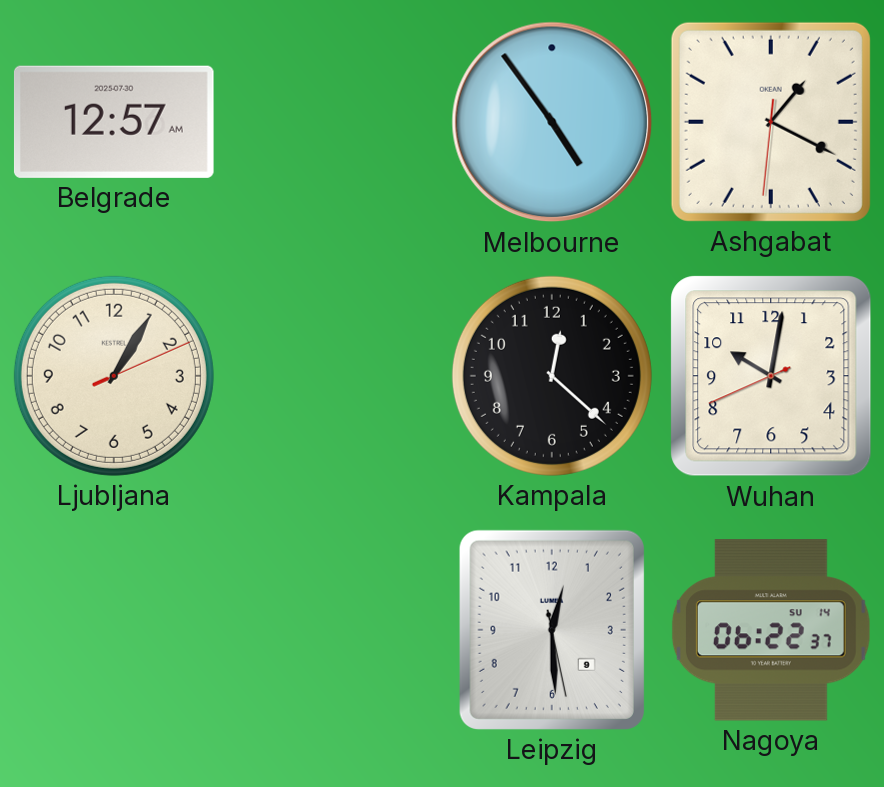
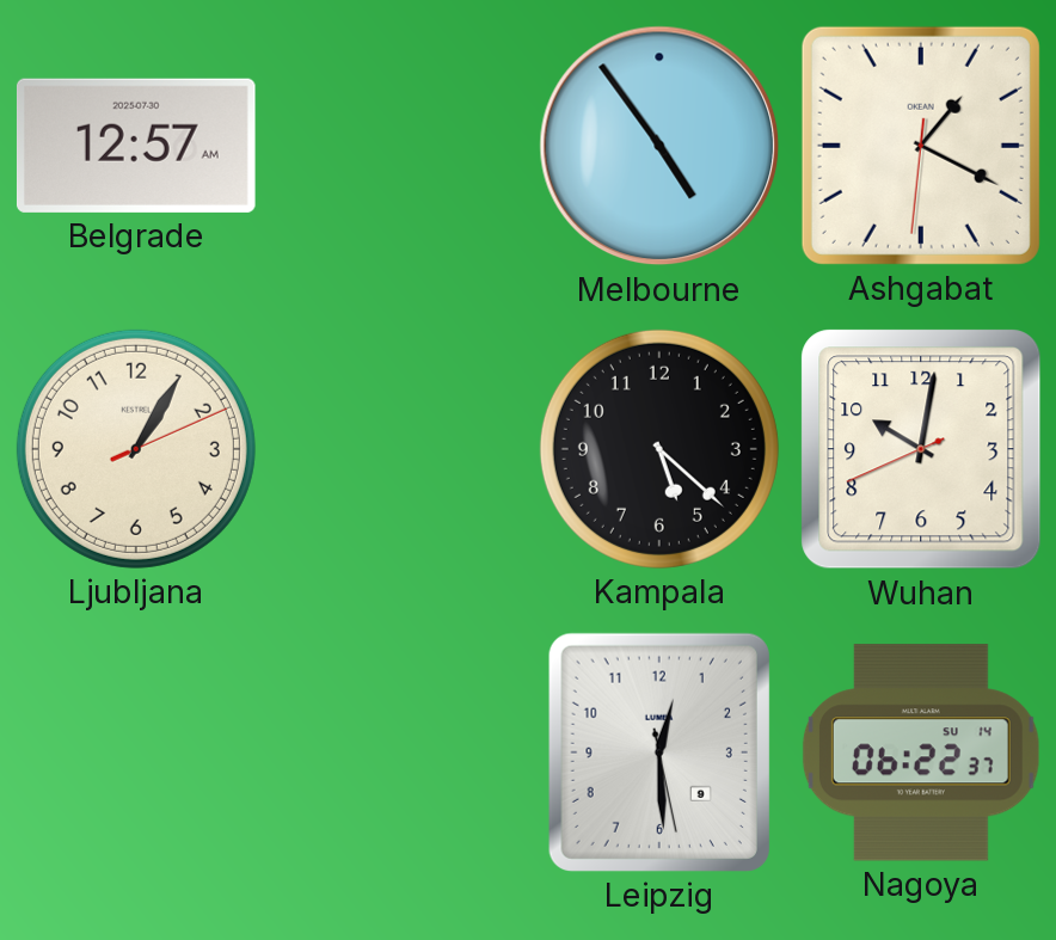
Kampala: 12:22 -> 5:22 (659, 449)
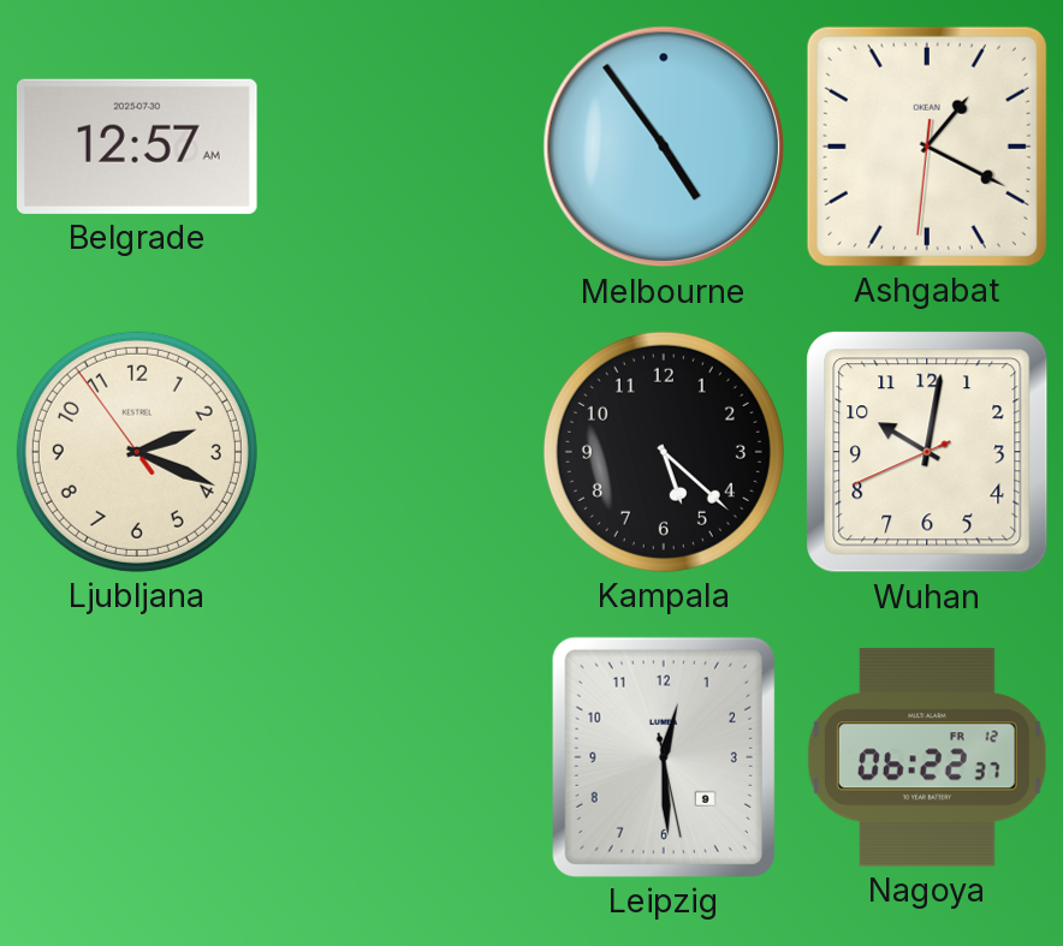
Ljubljana: 1:05 -> 2:18 (137, 452)
Nagoya date: SU 14 -> FR 12 (927, 757)
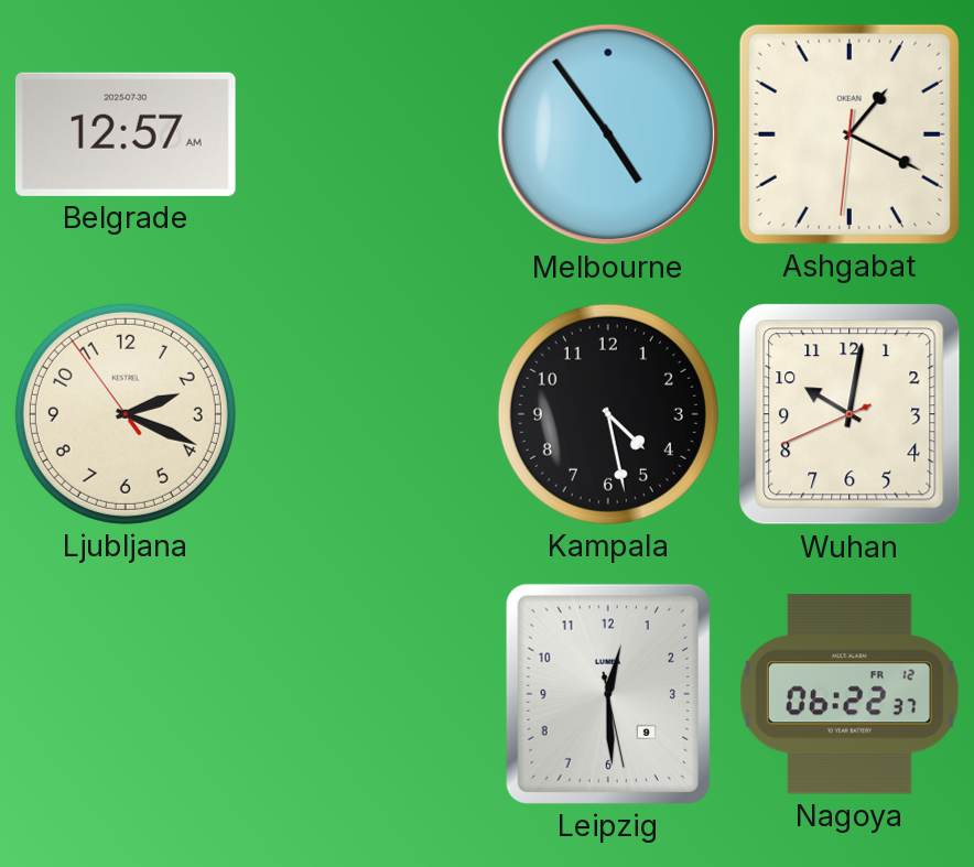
Kampala: 5:22 -> 4:28 (608, 414)
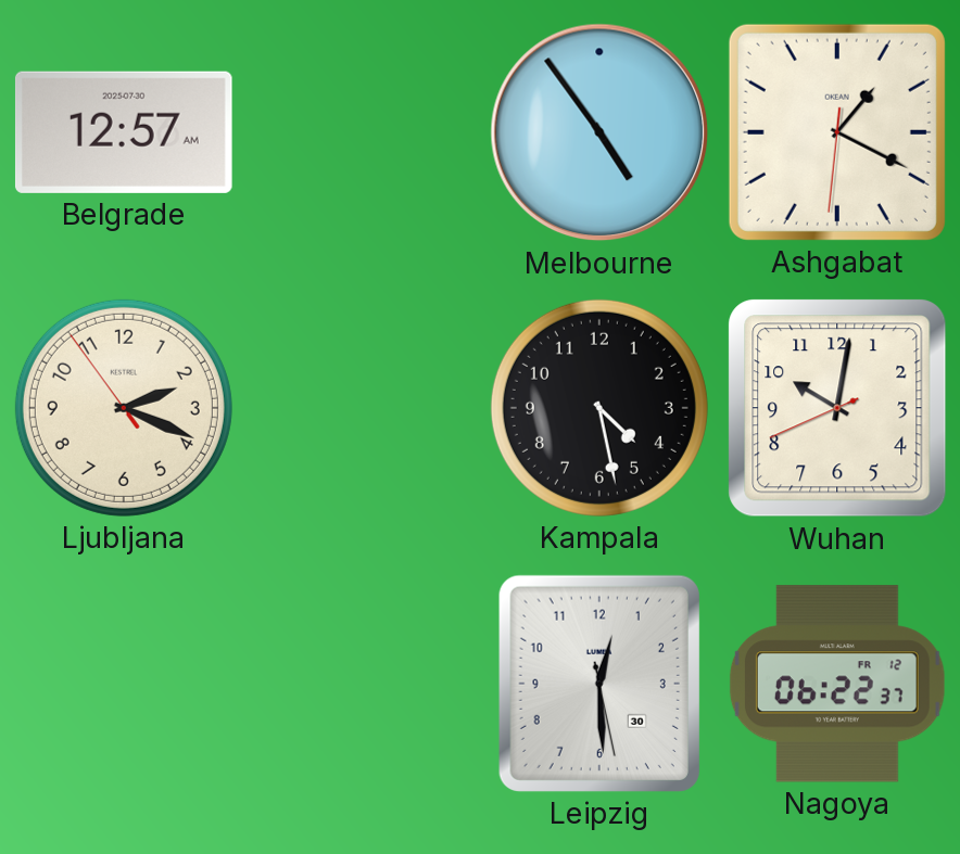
Leipzig date: 9 -> 30 (599, 684)
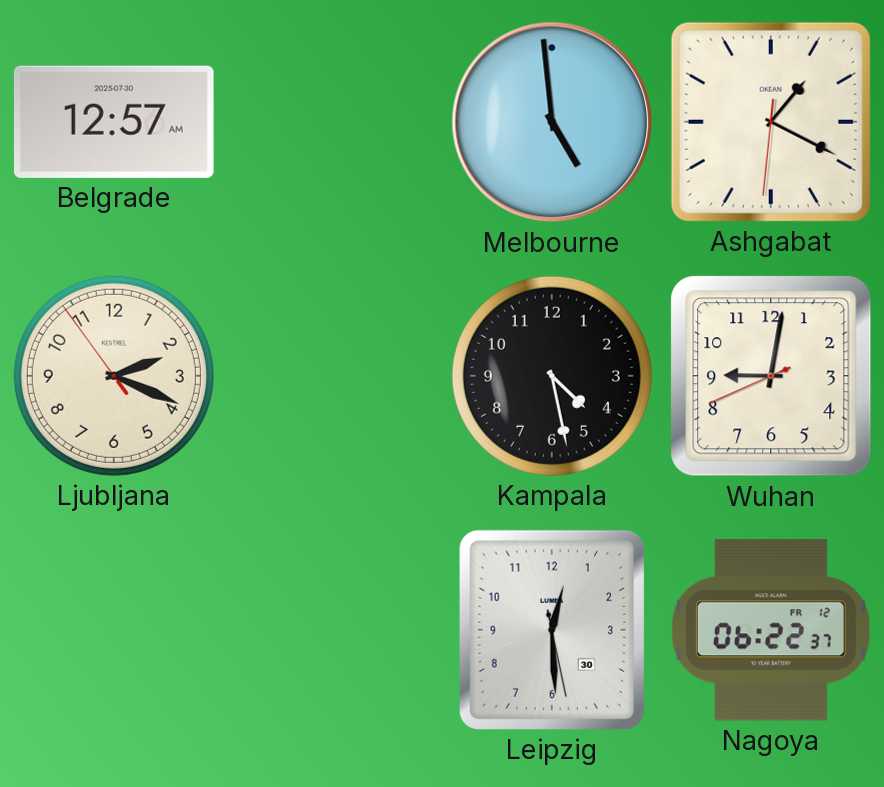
Melbourne: 4:54 -> 4:59 (552, 122)
Wuhan: 10:01 -> 9:01 (771, 376)
